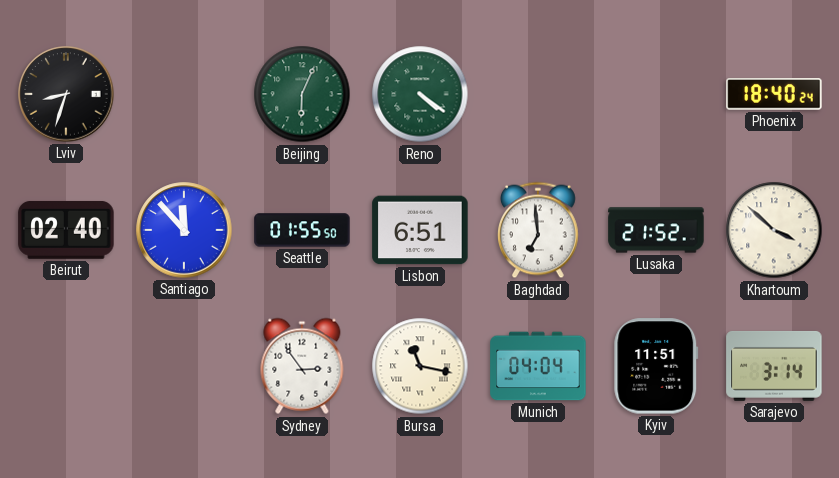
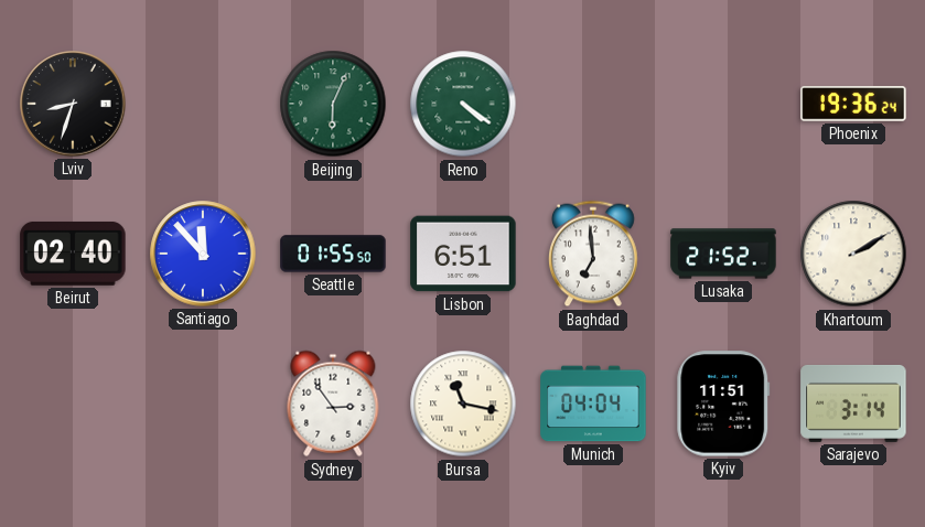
Phoenix: 18:40 -> 19:36 (853, 104)
Khartoum: 3:52 -> 2:10 (853, 254)
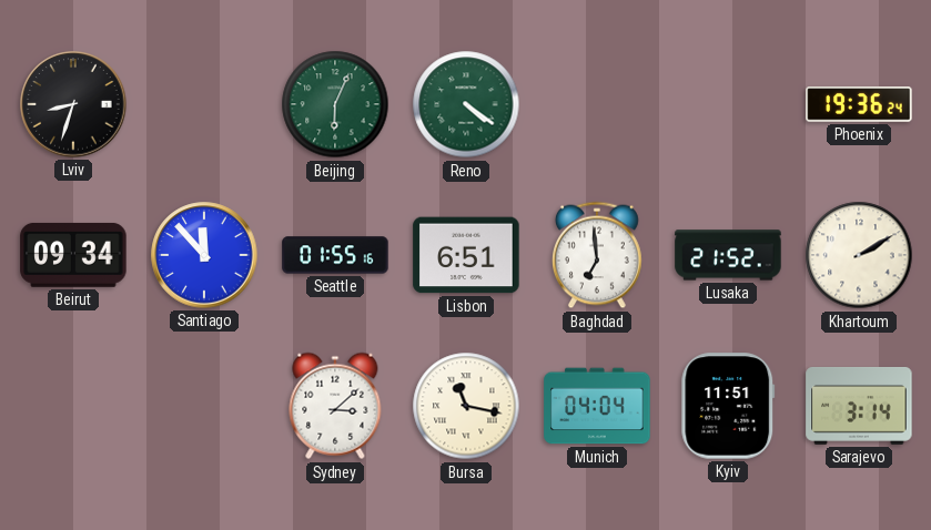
Beirut: 02:40 -> 09:34 (73, 255)
Seattle: 01:55:50 -> 01:55:16 (335, 255)
Sydney: 2:54 -> 3:08 (335, 406)
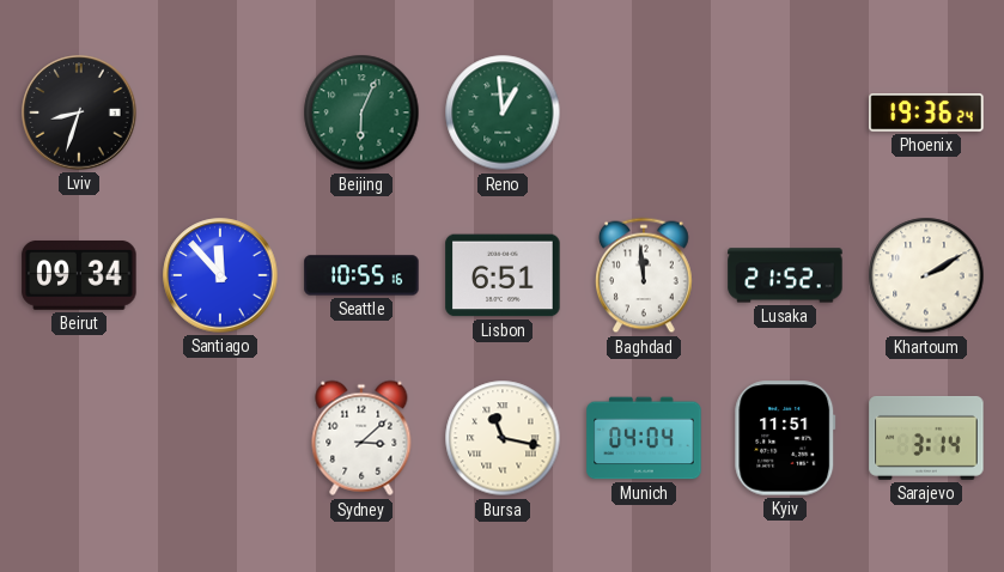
Reno: 4:21 -> 12:59 (503, 112)
Seattle: 01:55 -> 10:55 (361, 275)
Baghdad: 6:59 -> 11:59 (645, 275)
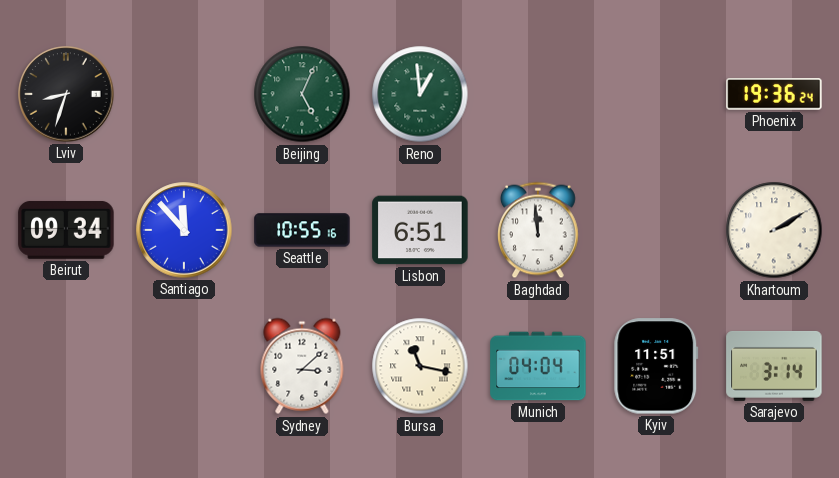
Beijing: 6:04 -> 5:04 (302, 94)
Lusaka: 21:52 -> none (785, 275)
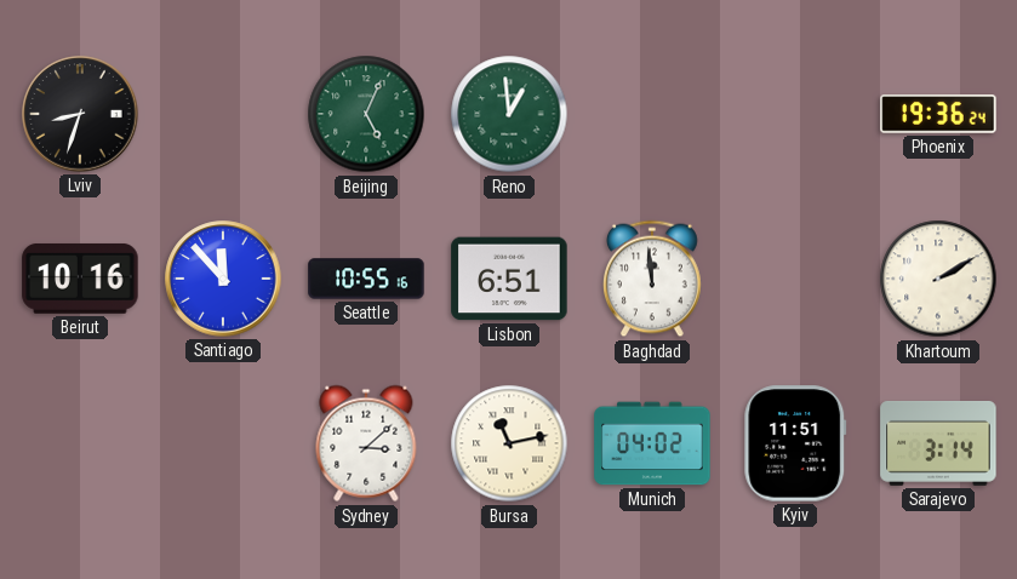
Beirut: 09:34 -> 10:16 (80, 279)
Bursa: 11:17 -> 11:13 (509, 443)
Munich: 04:04 -> 04:02 (652, 443)
